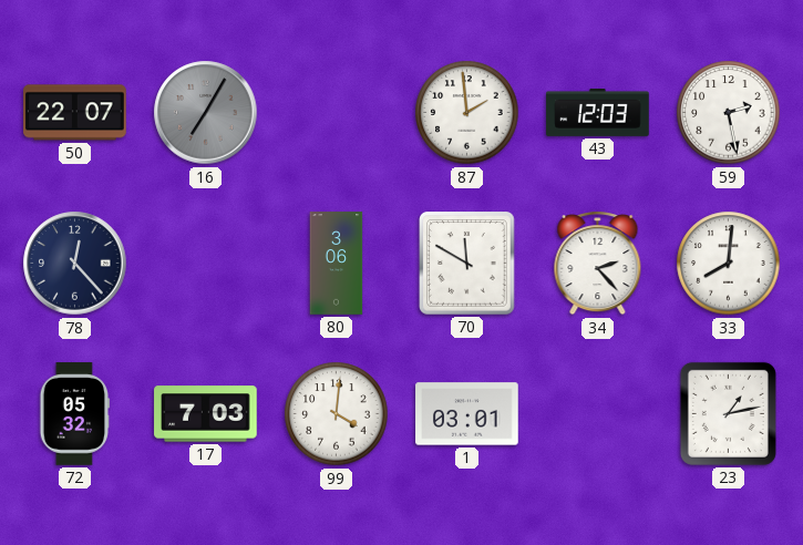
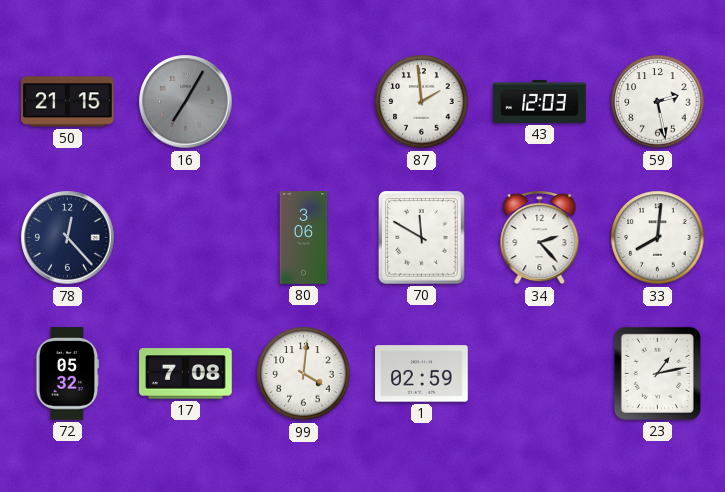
50: 22:07 -> 21:15 (68, 102)
17: 7:03 -> 7:08 (186, 374)
1: 03:01 -> 02:59 (422, 374)
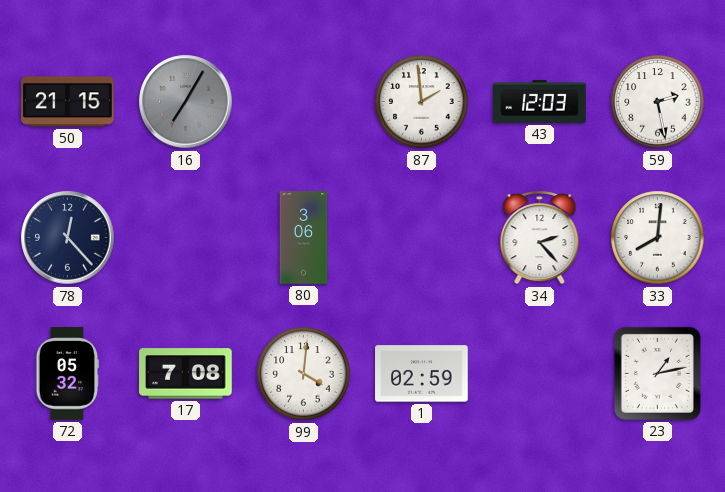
70: 11:50 -> none (422, 238)
